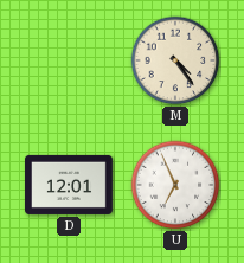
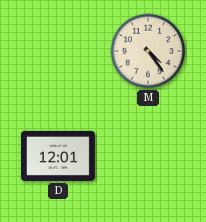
U: 6:56 -> none (175, 185)
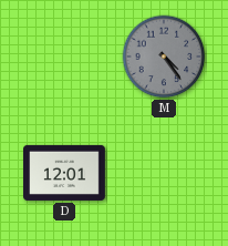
M dial: cream -> grey (164, 57)
